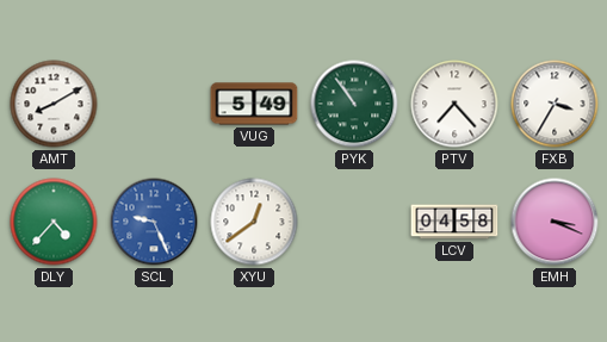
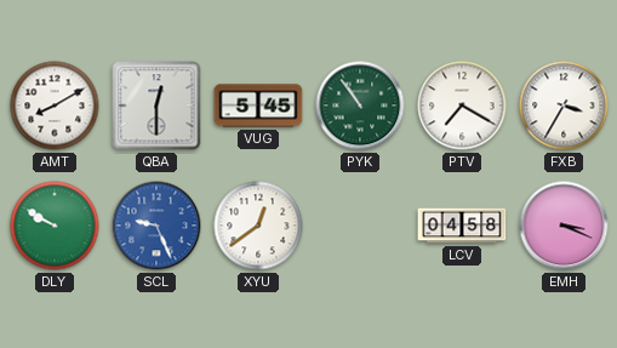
QBA: none -> 12:30 (156, 105)
VUG: 5:49 -> 5:45 (258, 105)
PTV: 7:23 -> 7:20 (462, 105)
DLY: 4:37 -> 9:50 (55, 226)
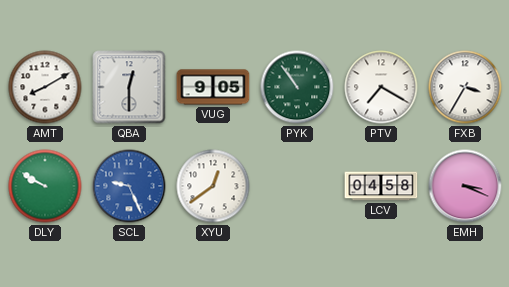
VUG: 5:45 -> 9:05 (213, 87)
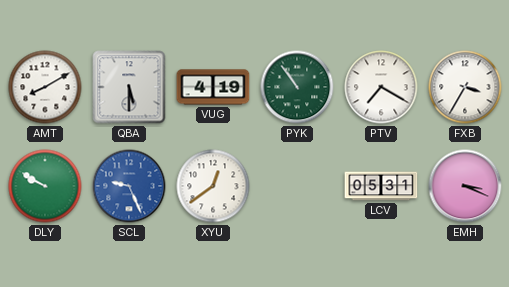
QBA: 12:30 -> 5:30 (129, 87)
VUG: 9:05 -> 4:19 (213, 87)
LCV: 04:58 -> 05:31 (381, 186)
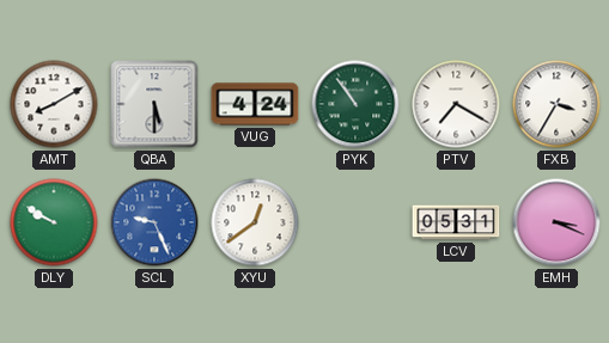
VUG: 4:19 -> 4:24 (255, 104)
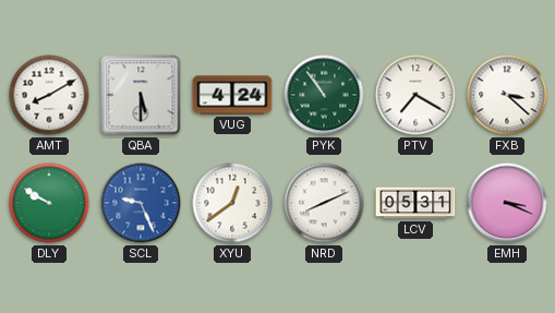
FXB: 3:35 -> 3:22 (507, 95)
NRD: none -> 8:11 (324, 203)
